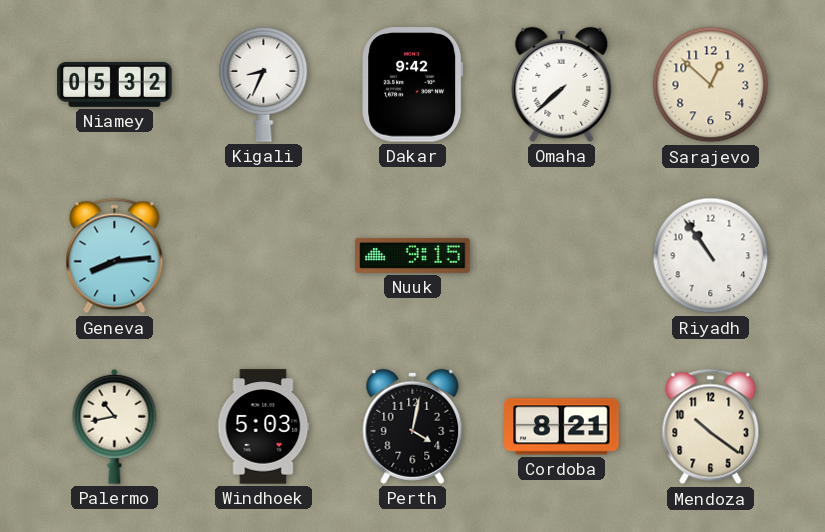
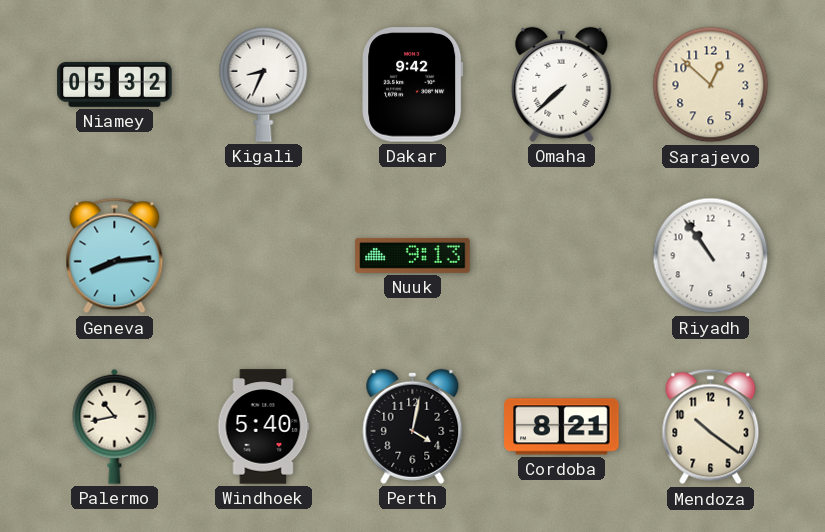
Nuuk: 9:15 -> 9:13 (413, 255)
Windhoek: 5:03 -> 5:40 (264, 427)
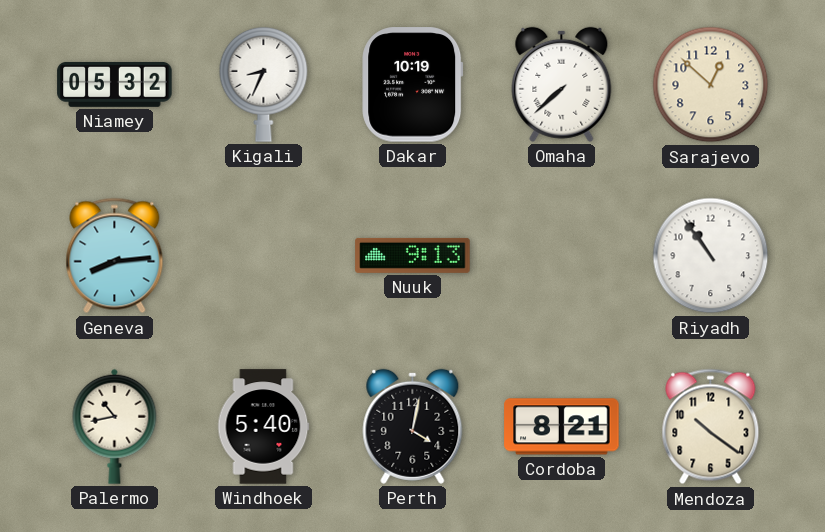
Dakar: 9:42 -> 10:19 (413, 85)
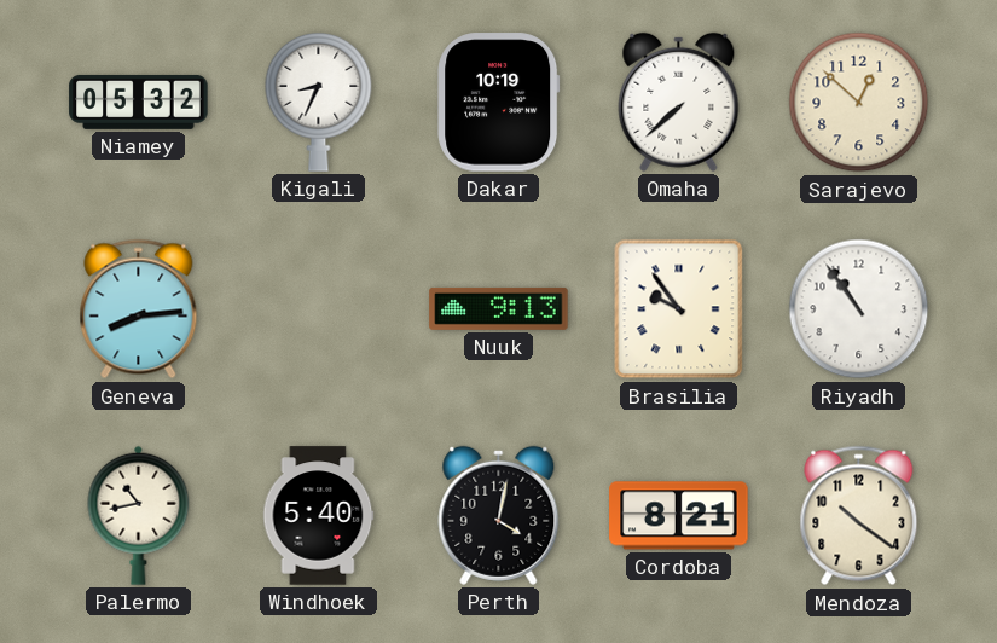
Brasilia: none -> 9:54 (679, 309)
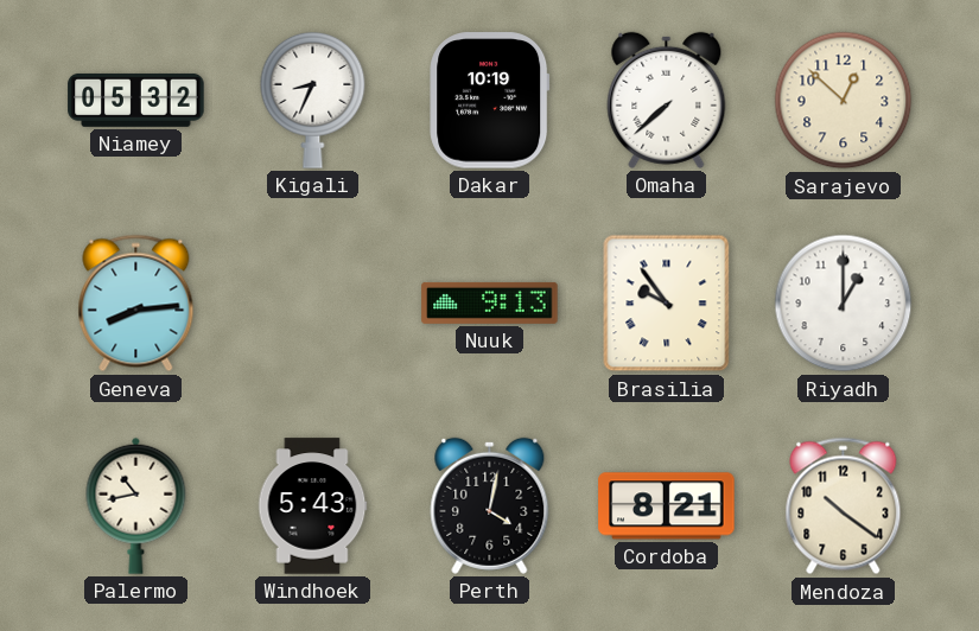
Riyadh: 10:54 -> 1:00 (844, 304)
Windhoek: 5:40 -> 5:43 (313, 506)
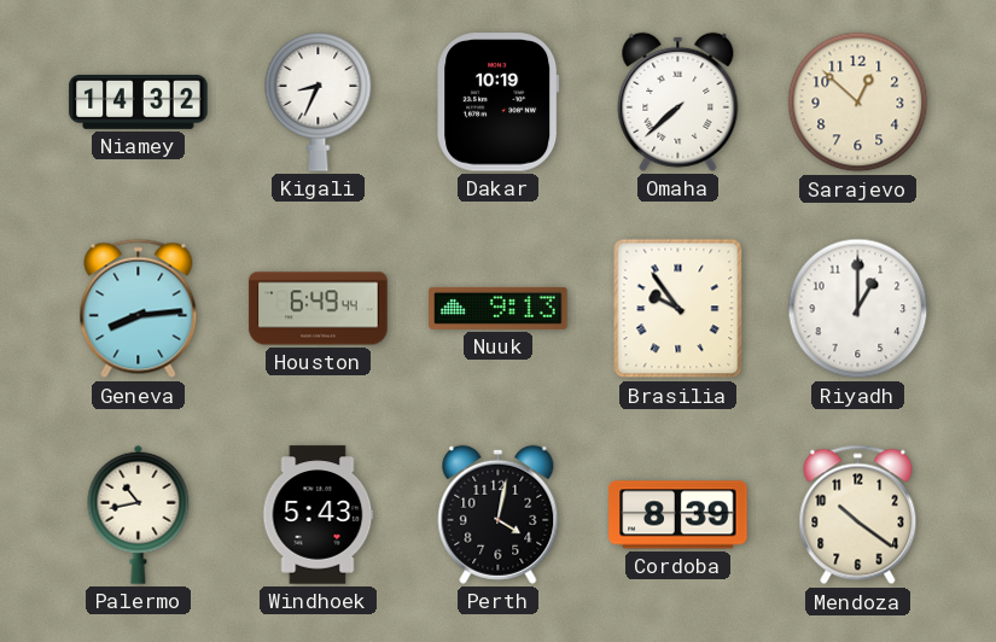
Niamey: 05:32 -> 14:32 (139, 101)
Houston: none -> 6:49 (319, 309)
Cordoba: 8:21 -> 8:39 (678, 515)
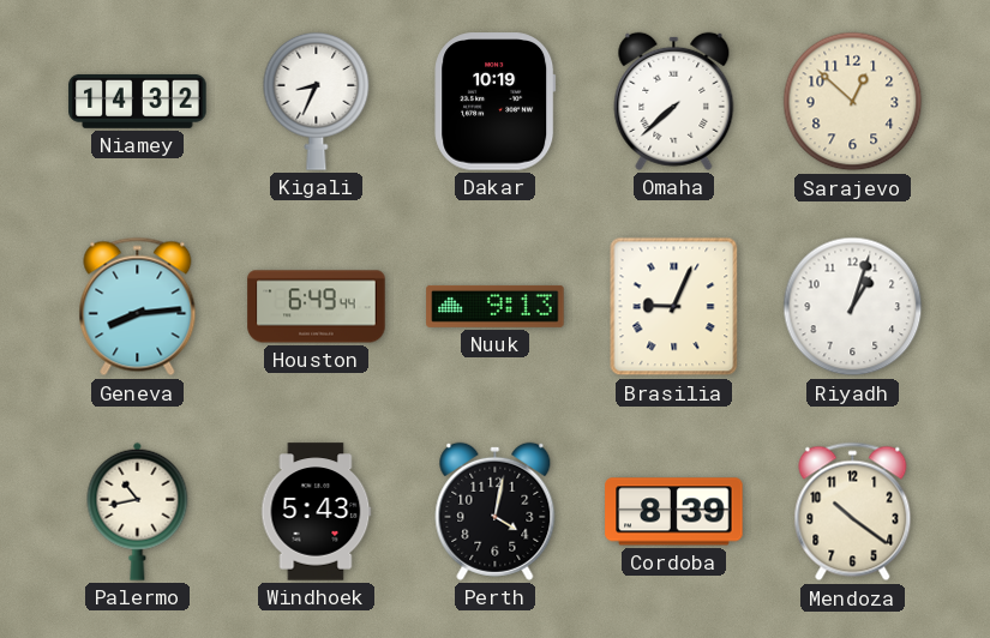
Brasilia: 9:54 -> 9:04 (674, 307)
Riyadh: 1:00 -> 1:03 (853, 307)
